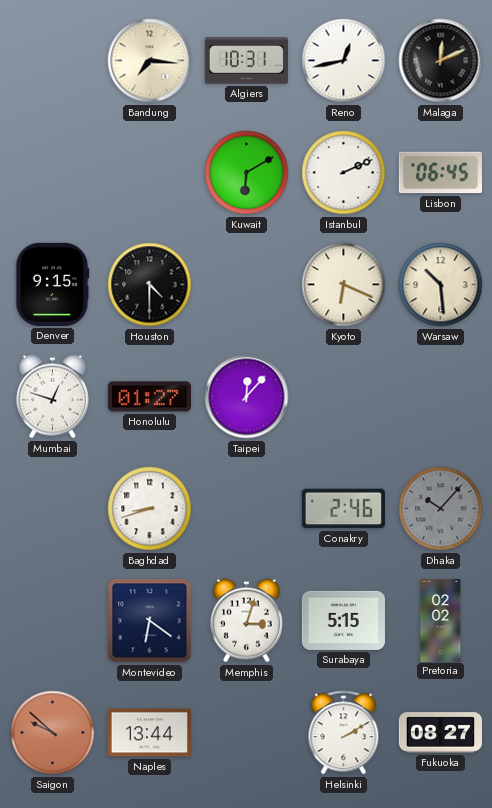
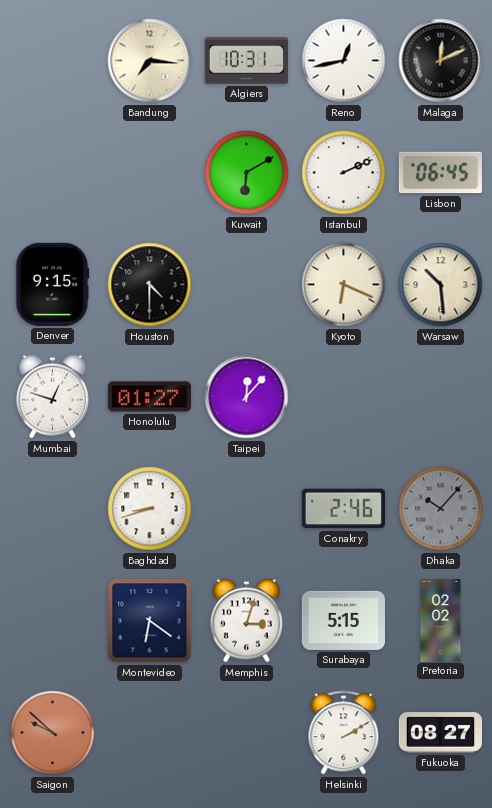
Naples: 13:44 -> none (149, 733)
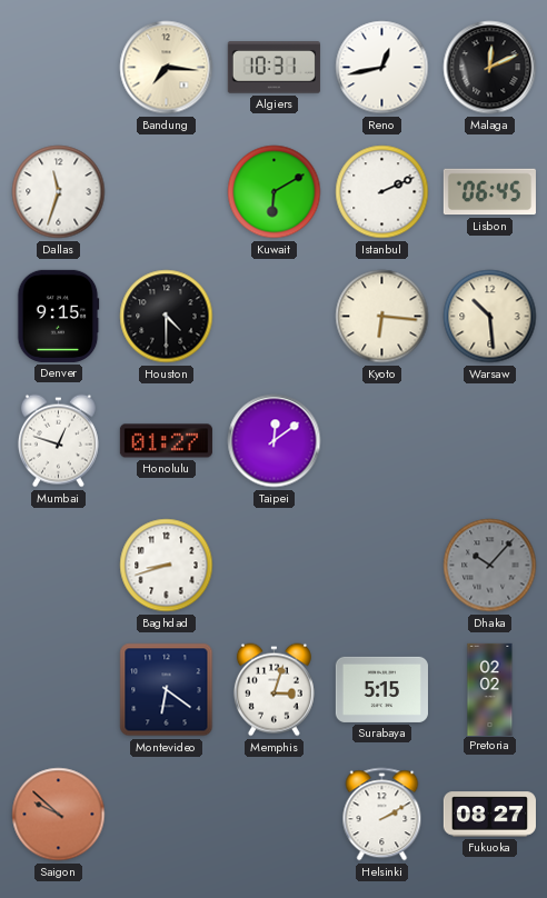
Dallas: none -> 11:33 (59, 192)
Kyoto: 6:19 -> 6:16 (382, 317)
Taipei: 12:07 -> 12:09 (275, 441)
Conakry: 2:46 -> none (343, 509)
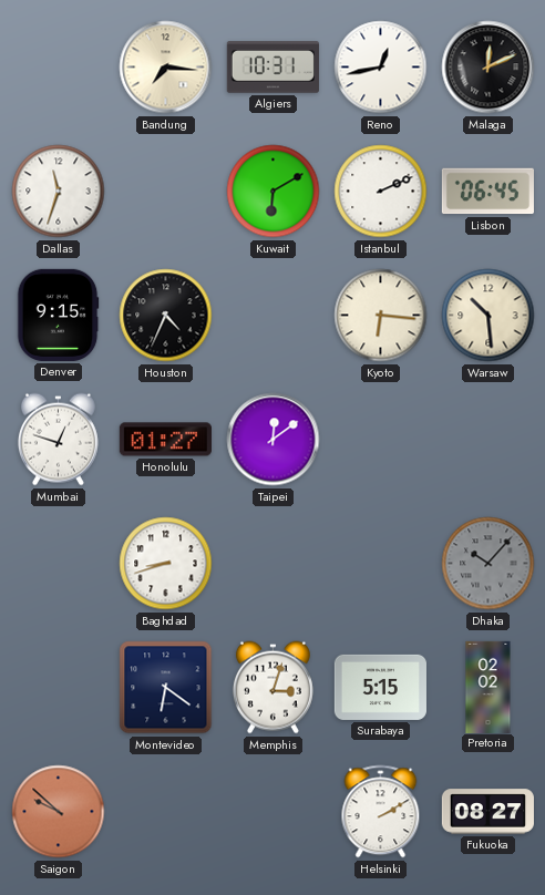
Houston: 4:30 -> 4:34 (166, 316)
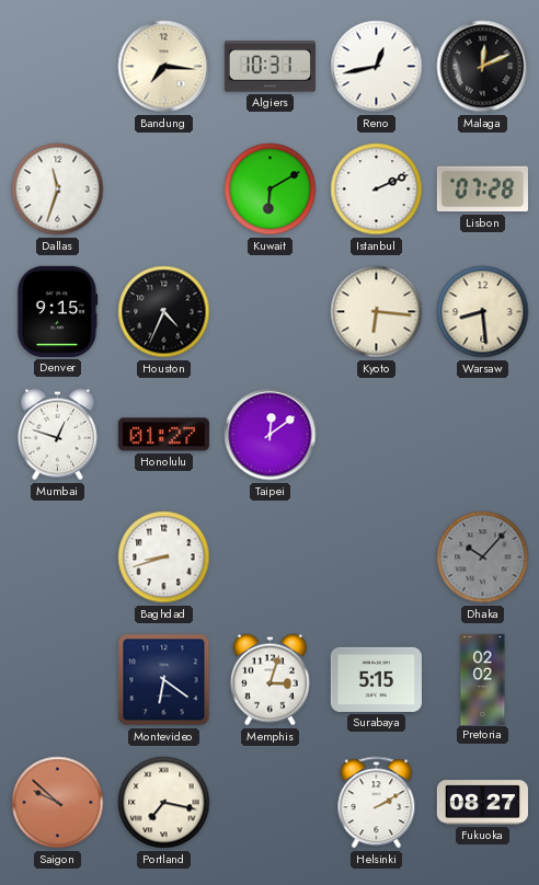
Lisbon: 06:45 -> 07:28 (482, 189)
Warsaw: 10:29 -> 8:29 (483, 312)
Portland: none -> 7:17 (164, 803)
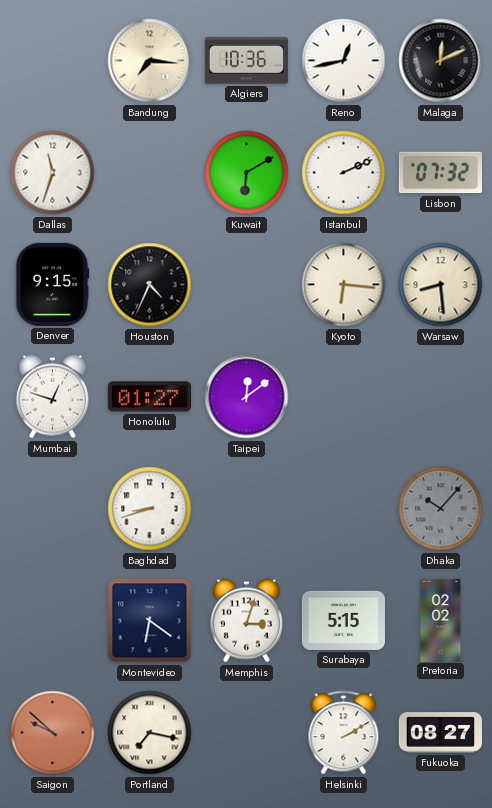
Algiers: 10:31 -> 10:36 (246, 61)
Lisbon: 07:28 -> 07:32 (440, 173)
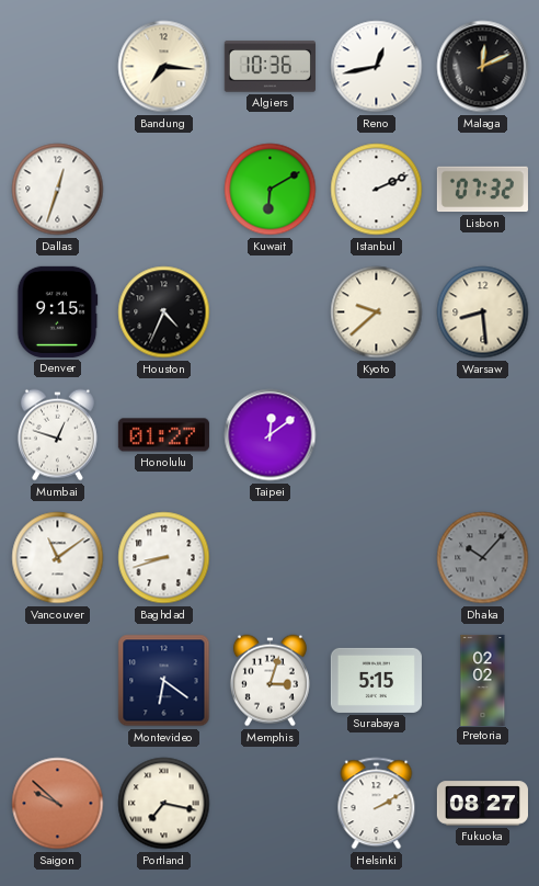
Dallas: 11:33 -> 12:33 (58, 190)
Kyoto: 6:16 -> 9:38 (377, 313)
Vancouver: none -> 11:09 (58, 558)
